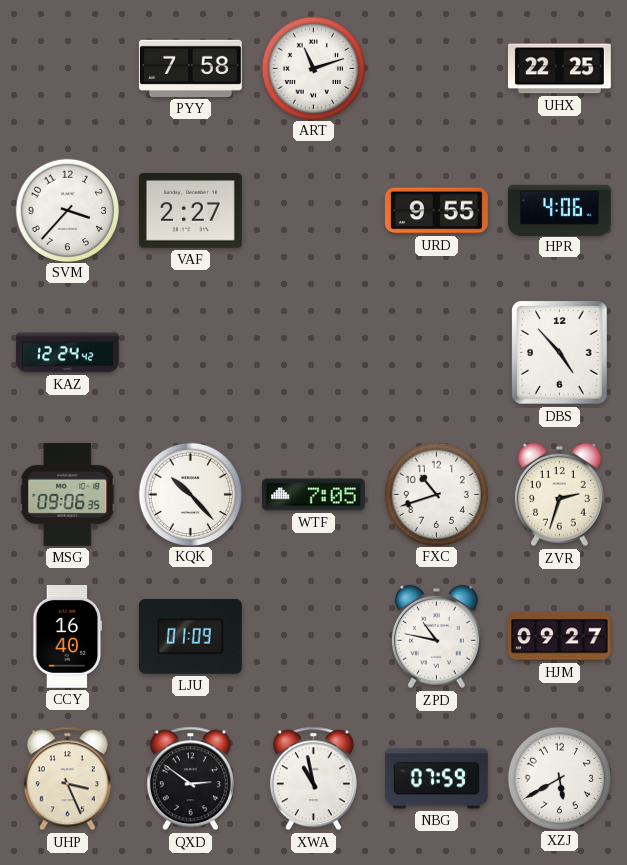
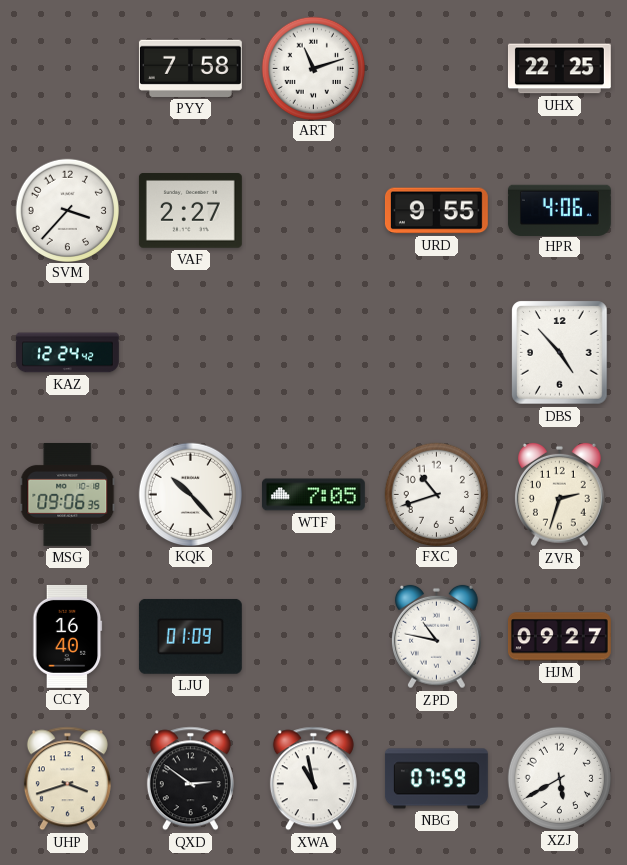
UHP: 3:26 -> 3:42 (67, 779)
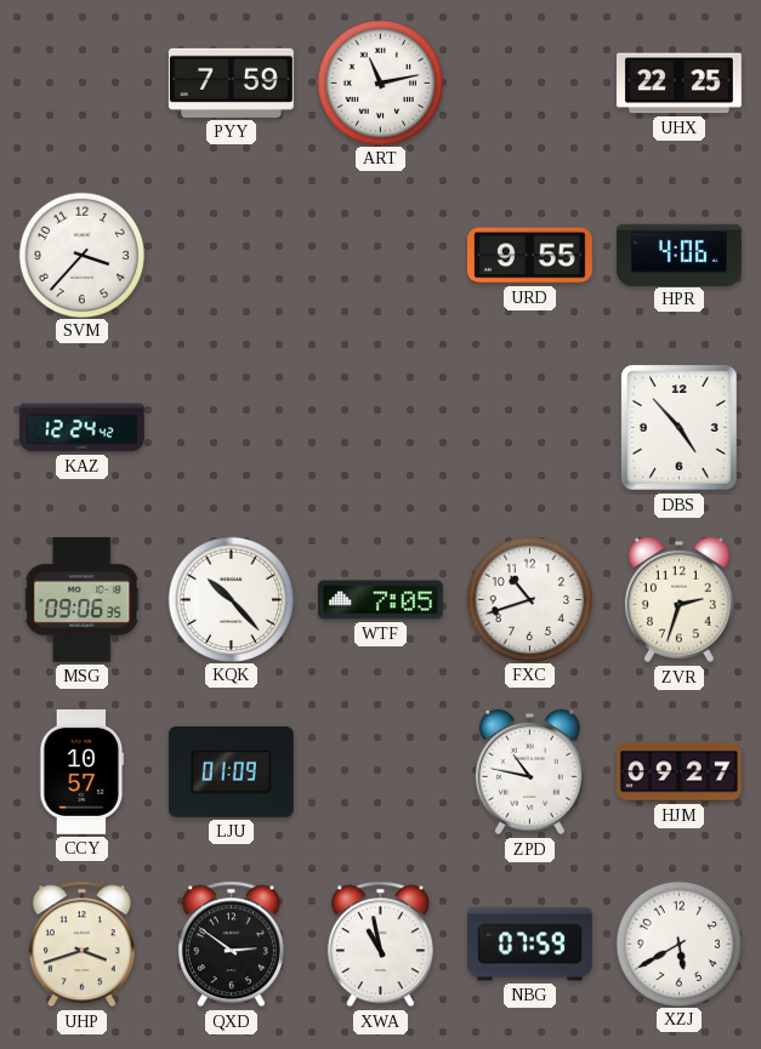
PYY: 7:58 -> 7:59 (231, 82)
ART: 11:12 -> 11:13 (380, 82)
VAF: 2:27 -> none (190, 211)
CCY: 16:40 -> 10:57 (83, 771)
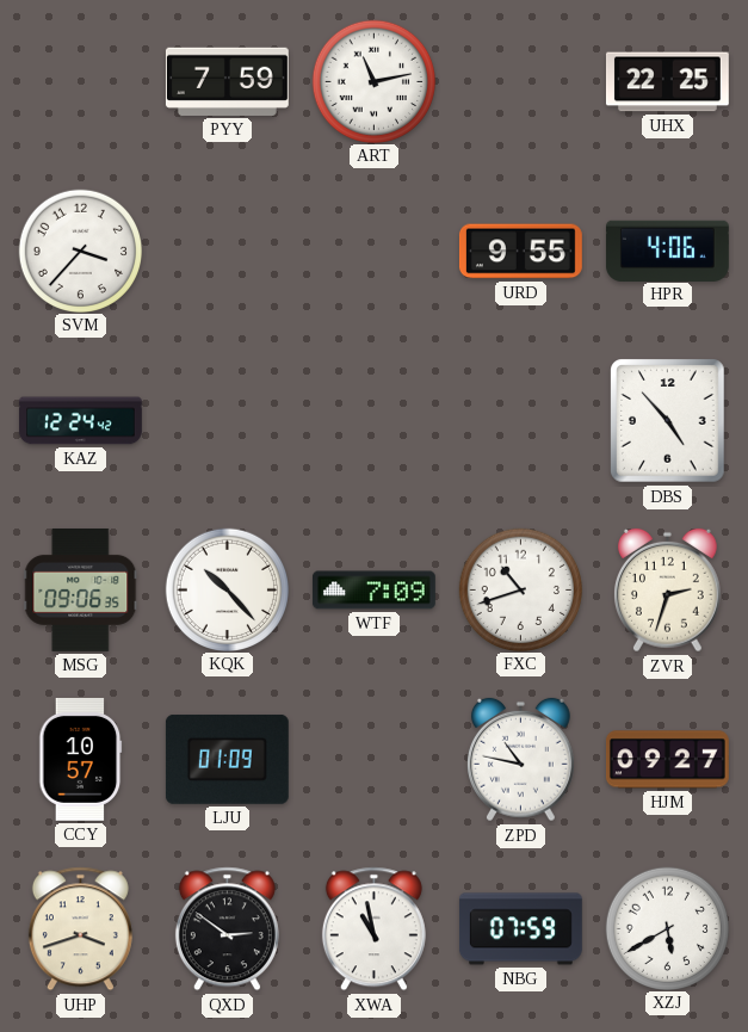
WTF: 7:05 -> 7:09 (373, 591)
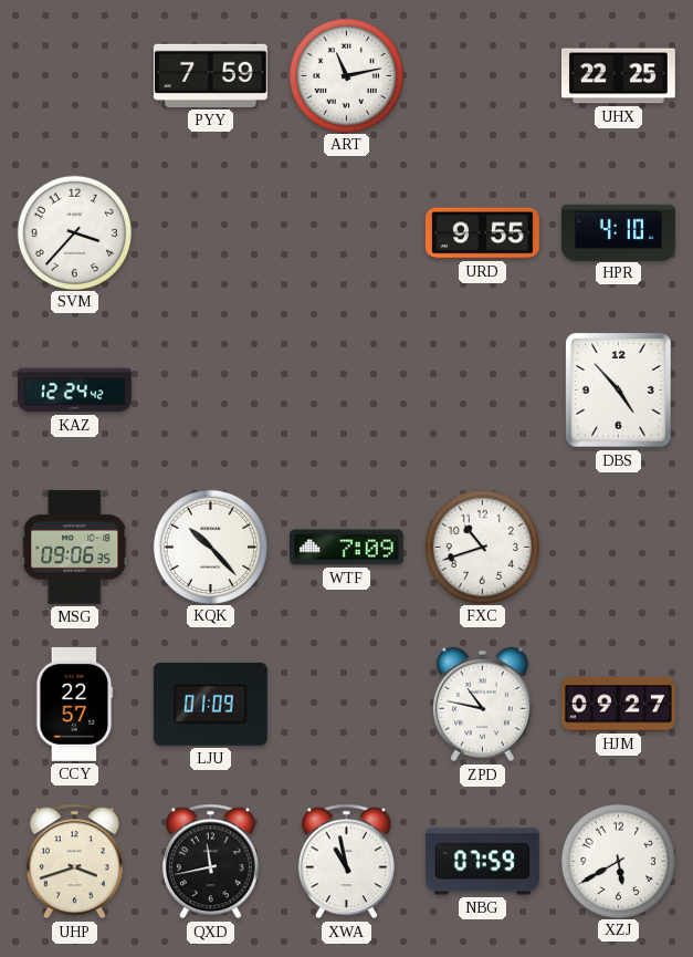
HPR: 4:06 -> 4:10 (618, 232)
ZVR: 2:33 -> none (667, 591)
CCY: 10:57 -> 22:57 (75, 704)
QXD: 2:51 -> 11:43 (210, 862)
